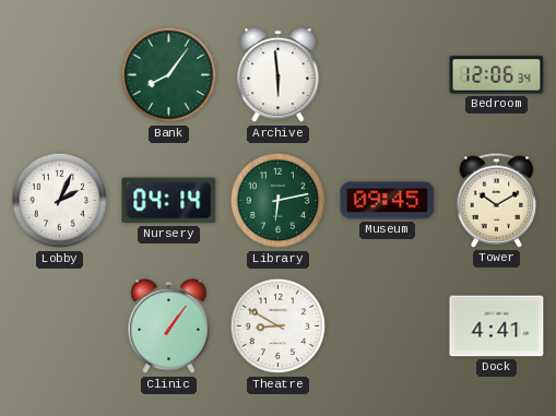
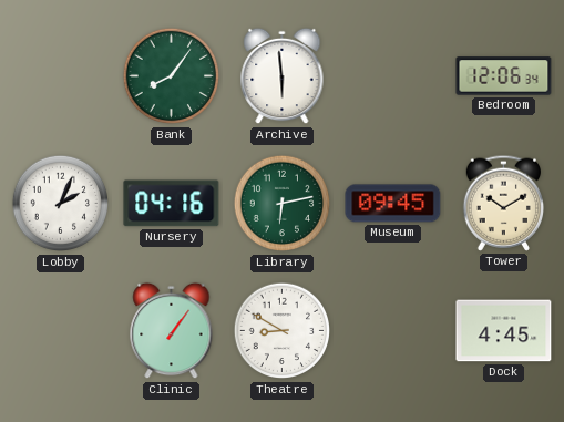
Nursery: 04:14 -> 04:16 (172, 204)
Dock: 4:41 -> 4:45 (504, 331)
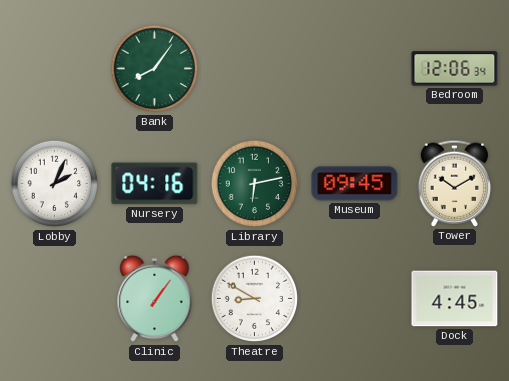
Archive: 5:59 -> none (283, 76)
